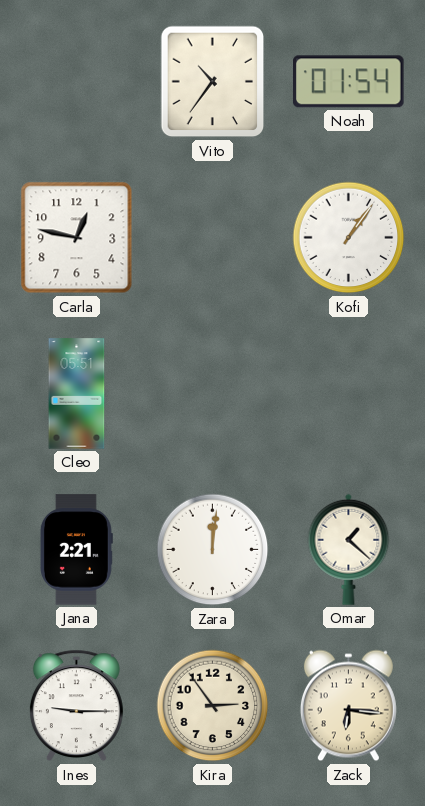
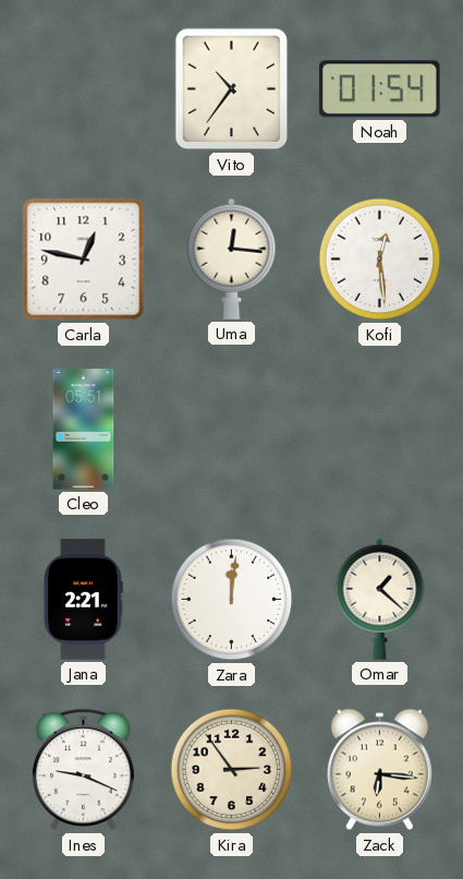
Uma: none -> 12:16 (232, 258)
Kofi: 1:06 -> 12:29 (380, 260)
Ines: 9:15 -> 9:19 (83, 770)
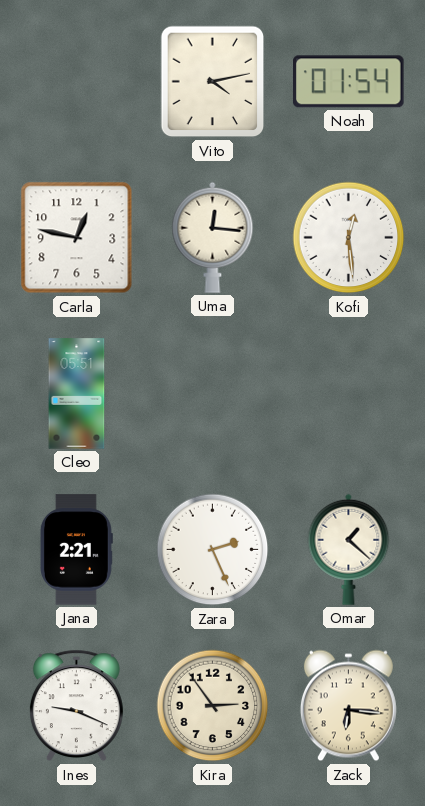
Vito: 10:36 -> 4:13 (213, 82)
Zara: 12:01 -> 2:26 (213, 550)
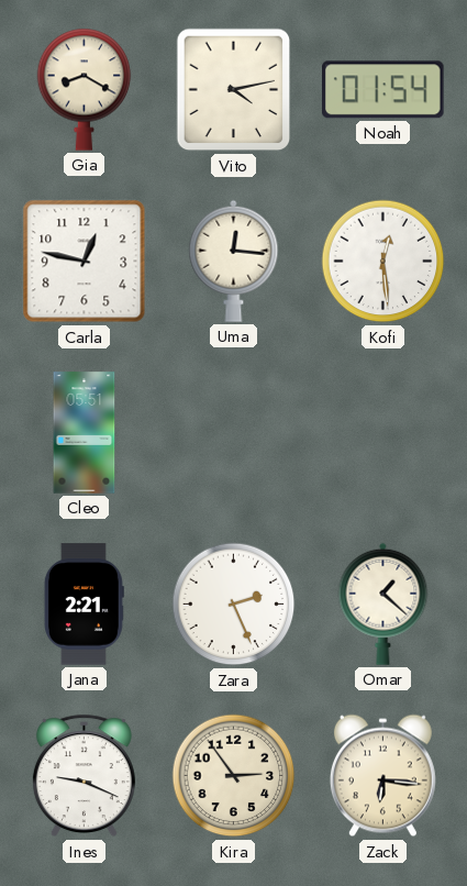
Gia: none -> 8:20 (85, 89)
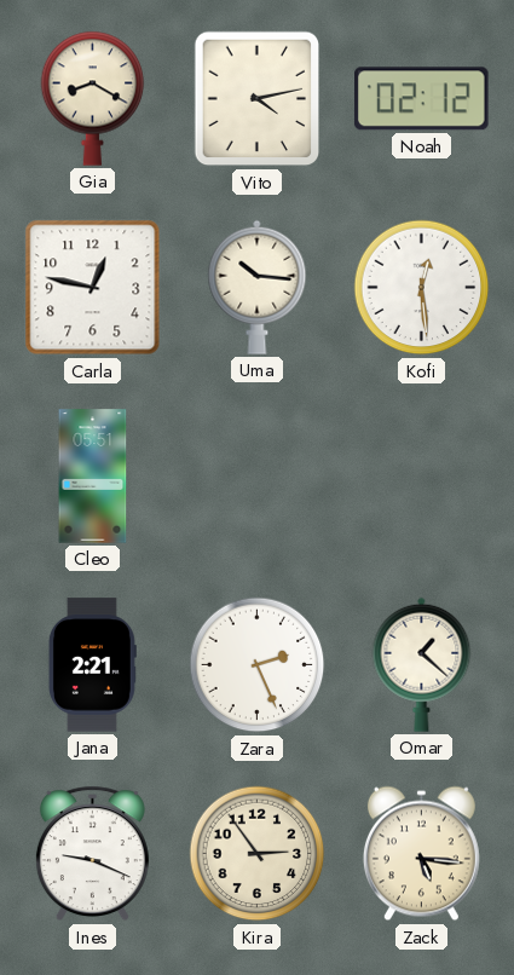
Noah: 01:54 -> 02:12 (422, 99)
Uma: 12:16 -> 10:16 (258, 287)
Zack: 6:16 -> 5:16 (421, 854)
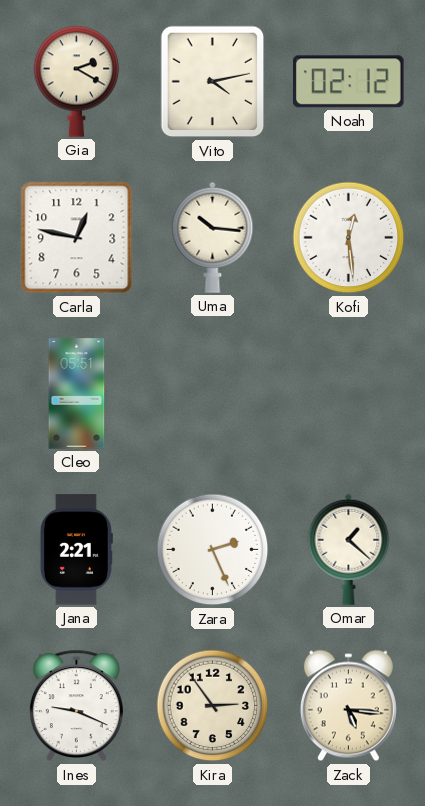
Gia: 8:20 -> 2:20 (77, 81)
